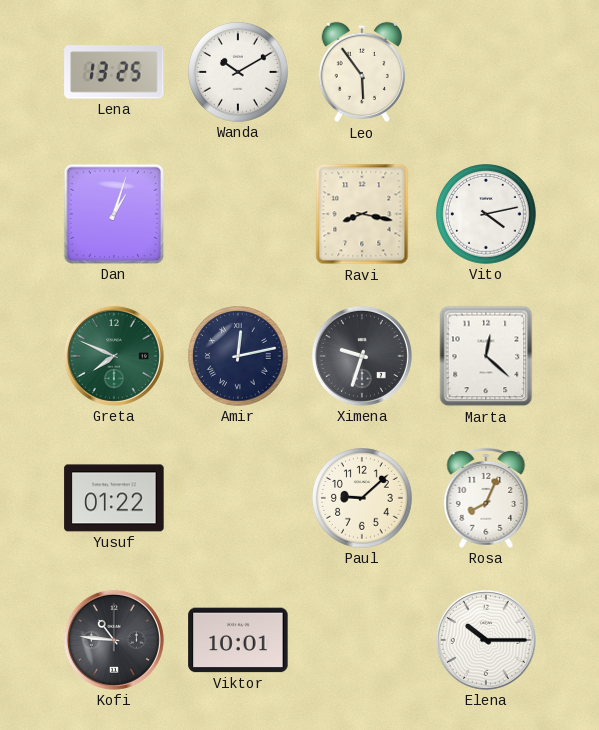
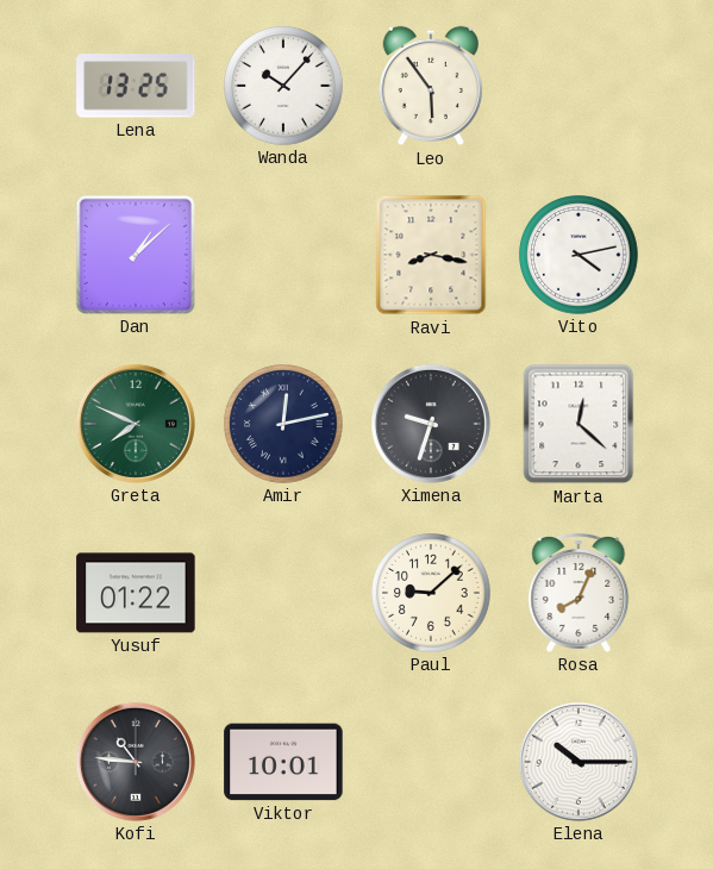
Wanda: 10:10 -> 10:07 (283, 86)
Dan: 1:03 -> 1:08 (136, 255)
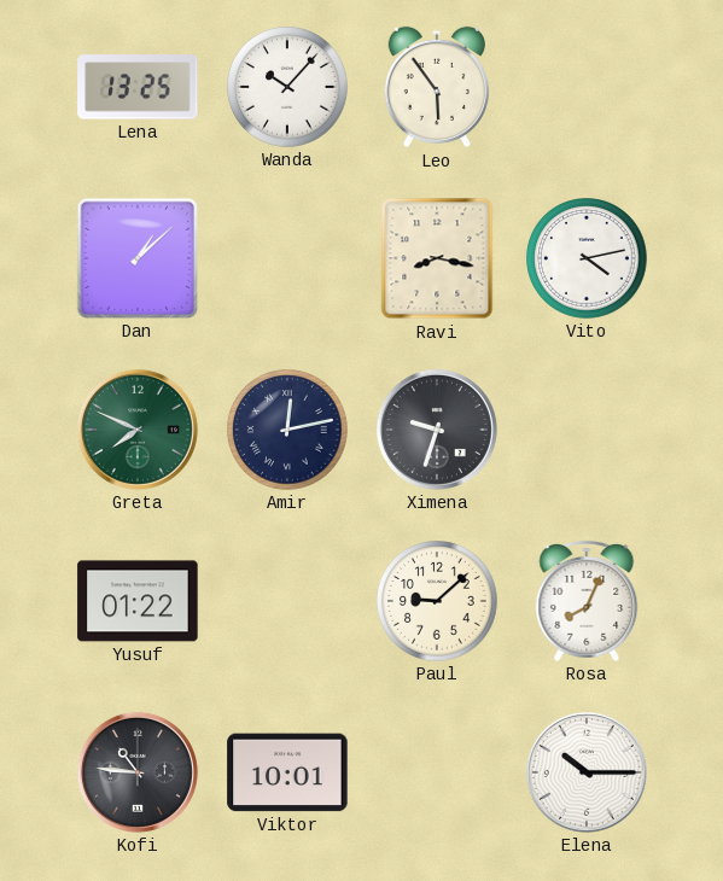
Marta: 12:22 -> none (578, 424)
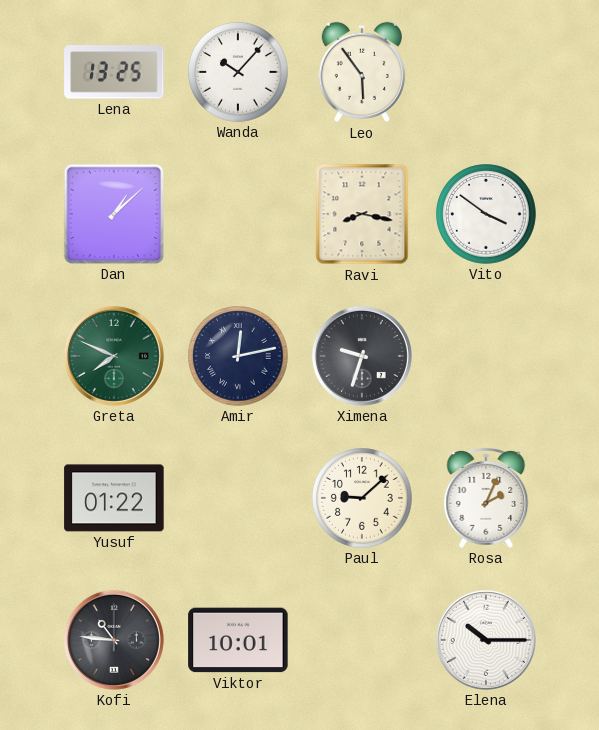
Vito: 4:13 -> 3:51 (486, 214)
Rosa: 8:04 -> 2:04 (486, 498)
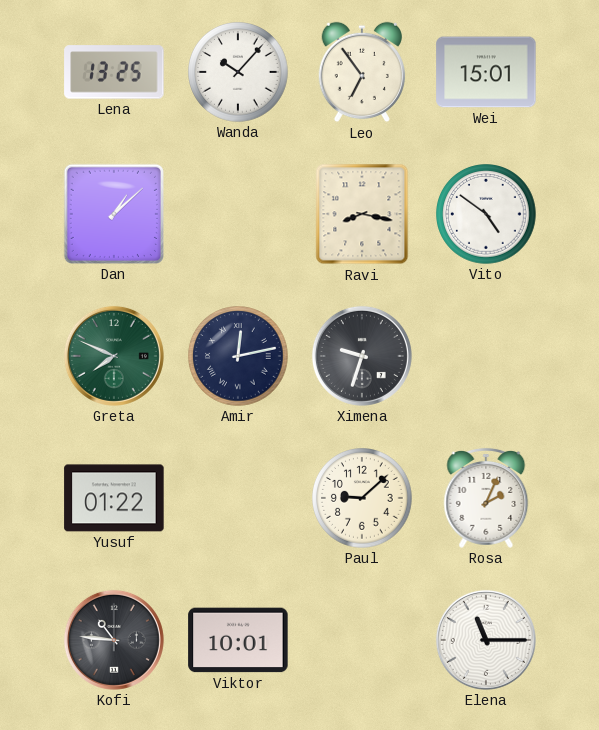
Leo: 5:54 -> 6:54 (361, 72)
Wei: none -> 15:01 (486, 72)
Vito: 3:51 -> 4:51 (486, 214)
Elena: 10:15 -> 11:15 (486, 640)
